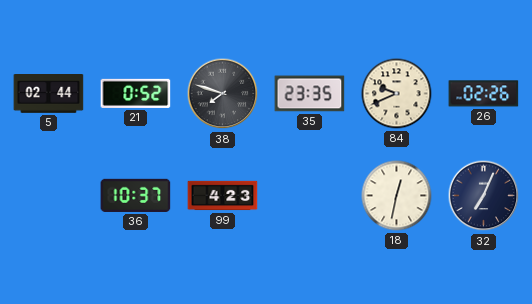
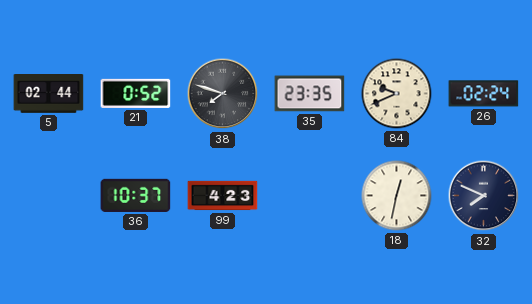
26: 02:26 -> 02:24 (484, 94)
32: 7:04 -> 7:49 (484, 196)
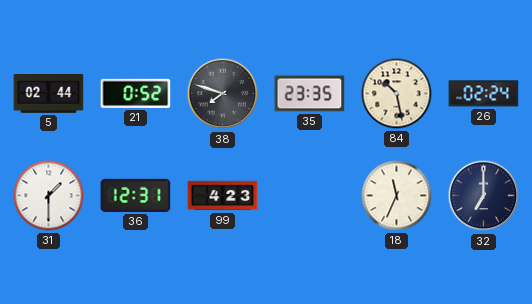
84: 9:41 -> 10:28 (397, 94)
31: none -> 1:30 (49, 196)
36: 10:37 -> 12:31 (136, 195)
18: 12:32 -> 11:34 (397, 196)
32: 7:49 -> 7:00 (484, 196)
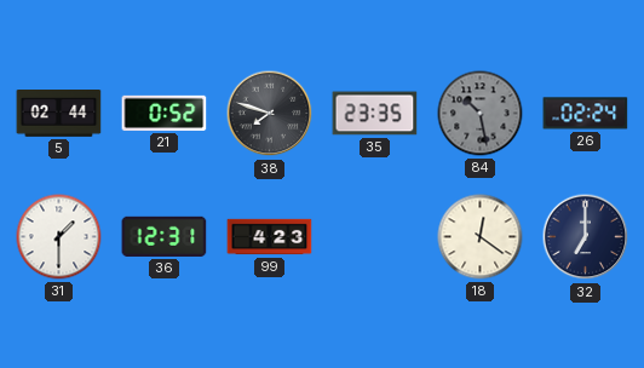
84 dial: cream -> grey (481, 114)
18: 11:34 -> 12:21 (481, 237)
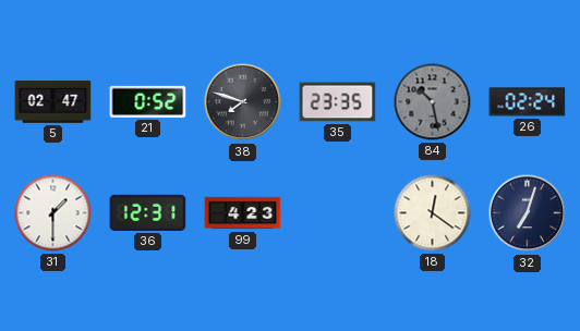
5: 02:44 -> 02:47 (53, 102)
32: 7:00 -> 7:03 (528, 213)
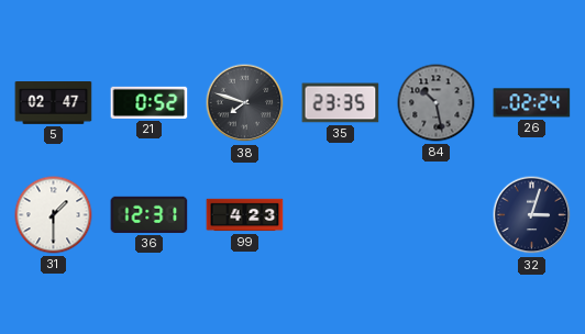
18: 12:21 -> none (433, 213)
32: 7:03 -> 3:03 (532, 215)
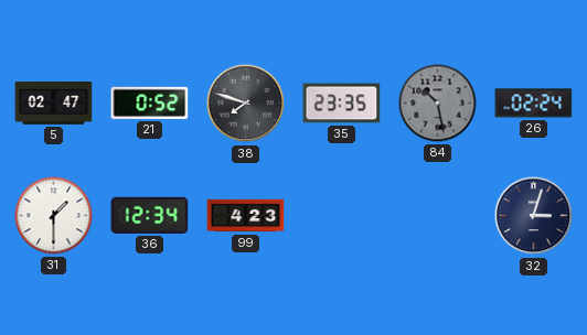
36: 12:31 -> 12:34 (150, 215)
